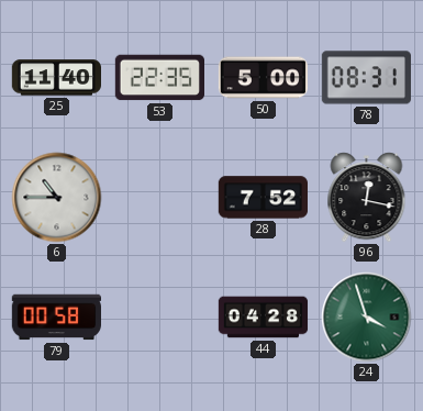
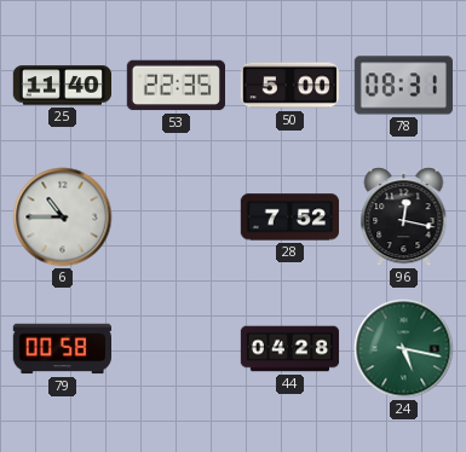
24: 3:57 -> 5:17 (404, 349)
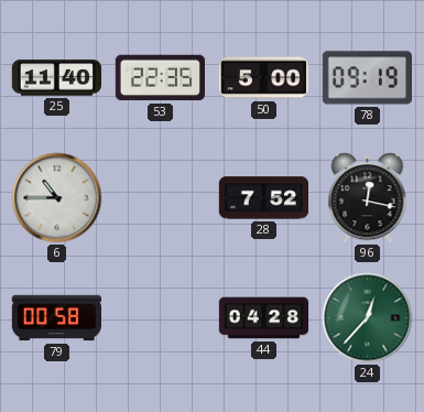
78: 08:31 -> 09:19 (367, 78)
24: 5:17 -> 12:37 (368, 318)
